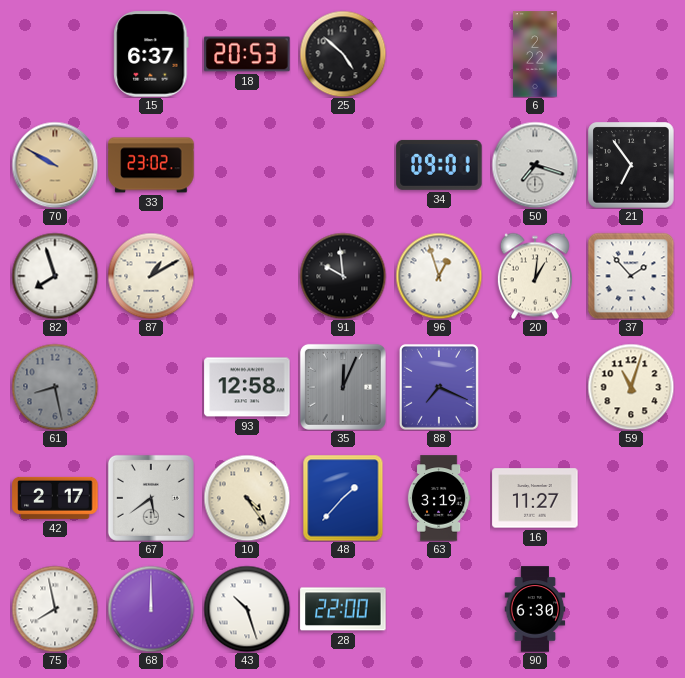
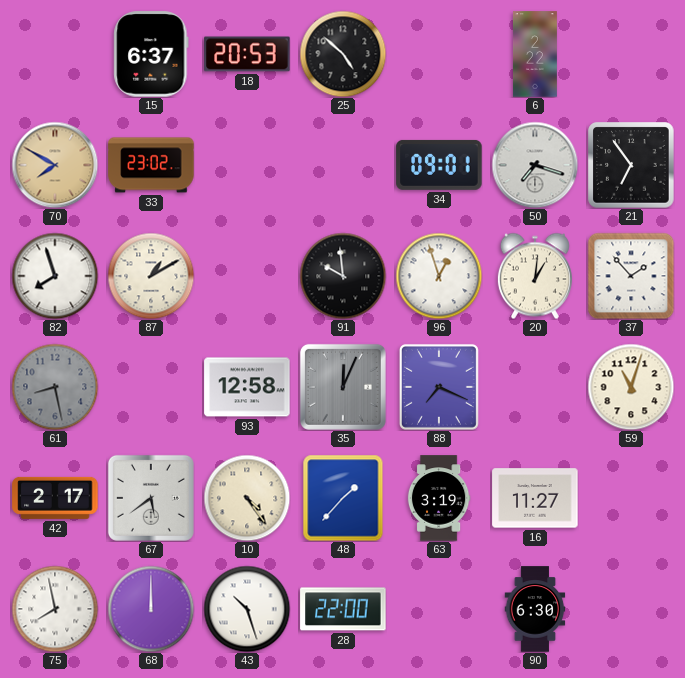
70: 9:50 -> 7:50 (55, 165)
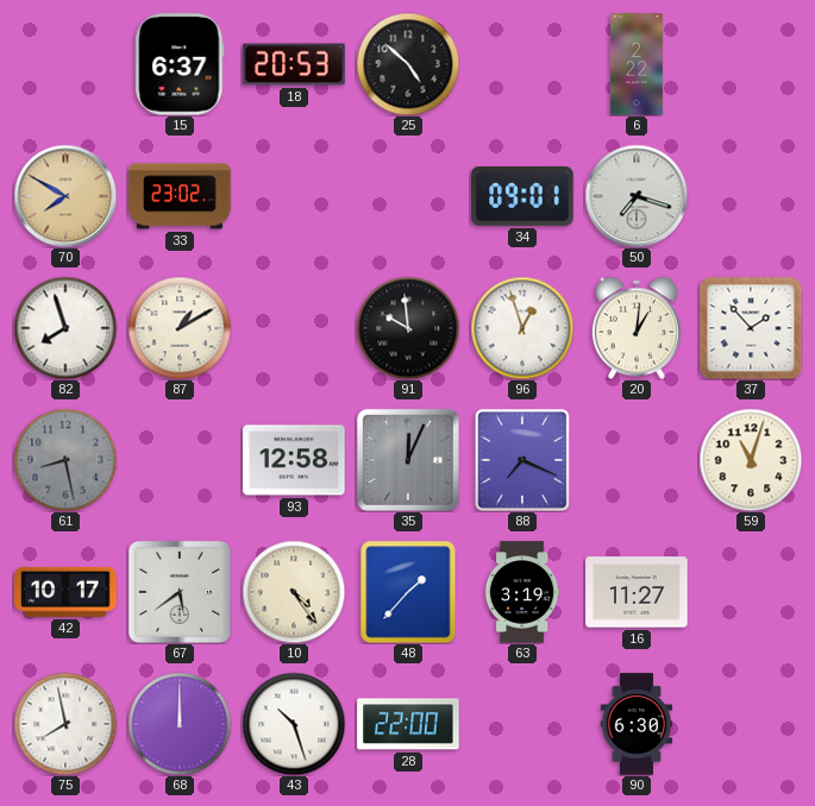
21: 6:54 -> none (631, 165)
42: 2:17 -> 10:17 (65, 592)
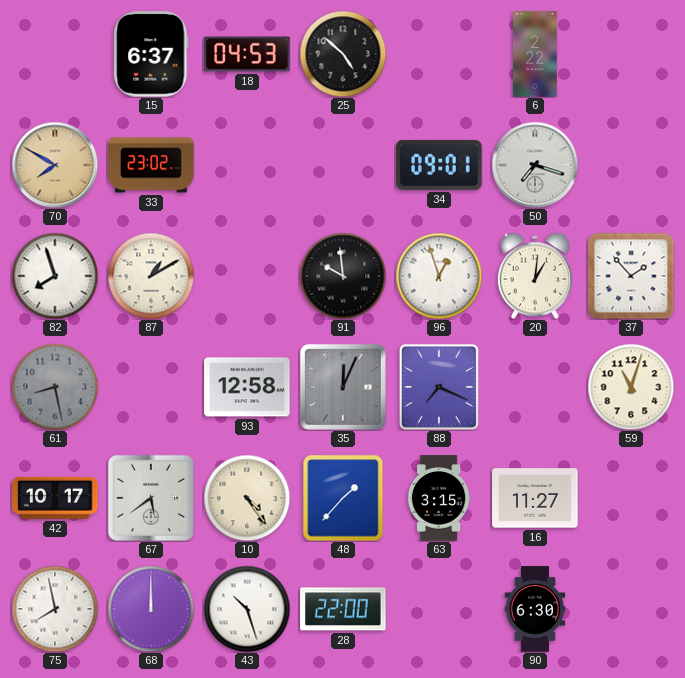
18: 20:53 -> 04:53 (247, 54)
63: 3:19 -> 3:15 (439, 498)
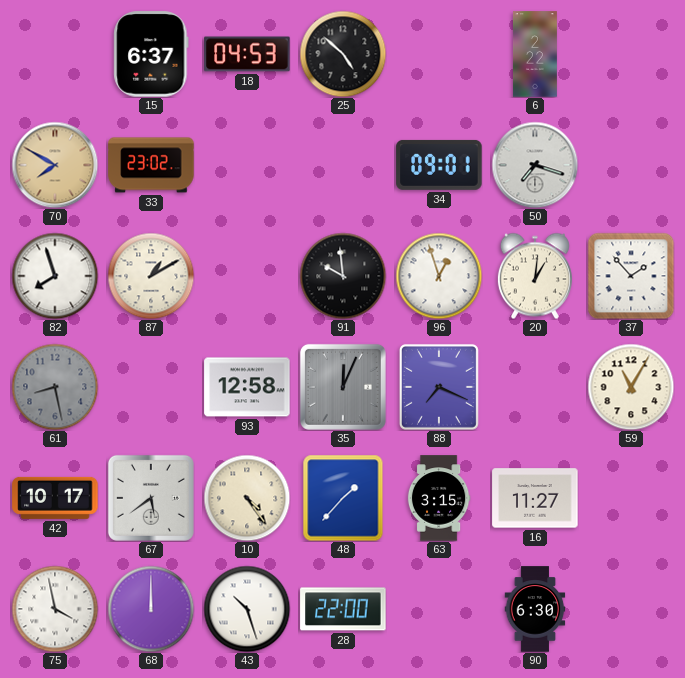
59: 11:03 -> 11:05 (631, 387)
75: 7:58 -> 3:58 (55, 609)
